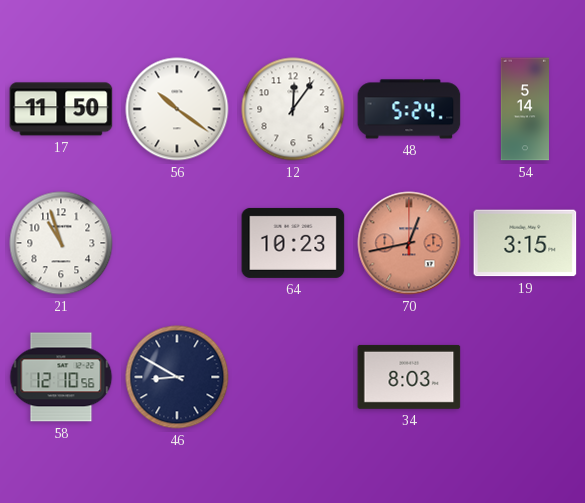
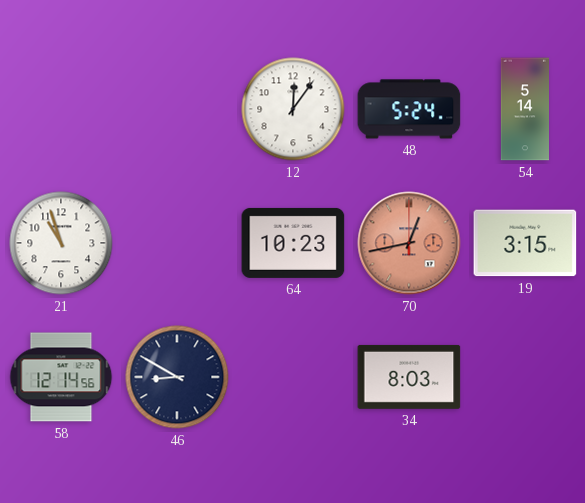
17: 11:50 -> none (61, 109)
56: 10:21 -> none (177, 109)
58: 12:10 -> 12:14 (61, 377)
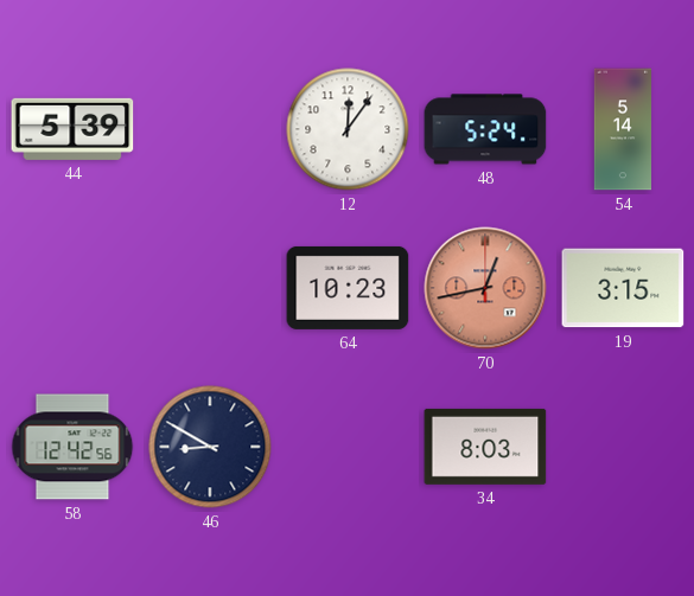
44: none -> 5:39 (72, 129)
21: 10:57 -> none (61, 243)
58: 12:14 -> 12:42 (72, 447)
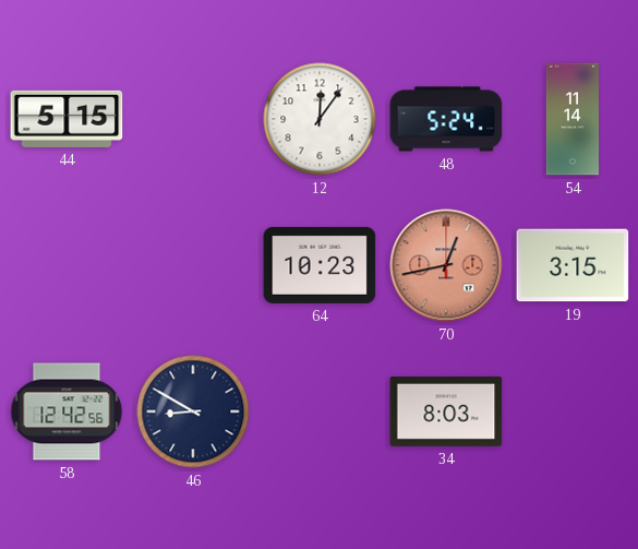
44: 5:39 -> 5:15 (67, 119)
54: 5:14 -> 11:14 (571, 119)
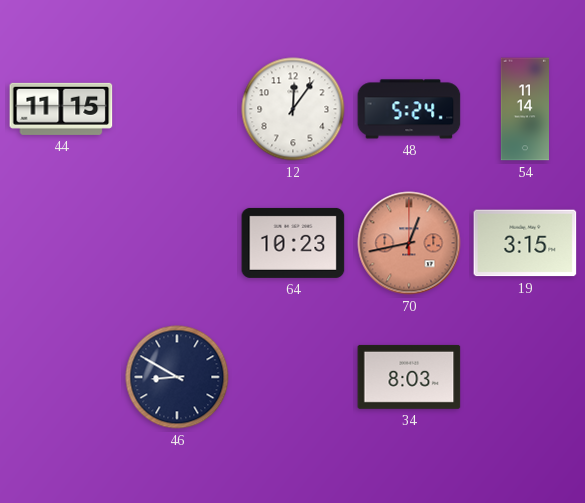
44: 5:15 -> 11:15 (61, 109)
58: 12:42 -> none (67, 411)
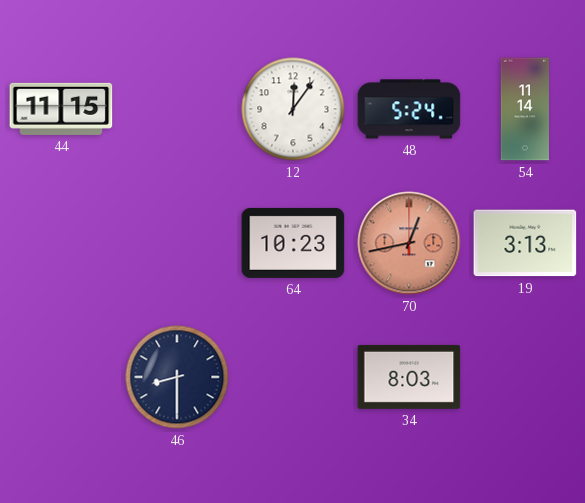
19: 3:15 -> 3:13 (525, 243)
46: 8:50 -> 8:30 (177, 377)
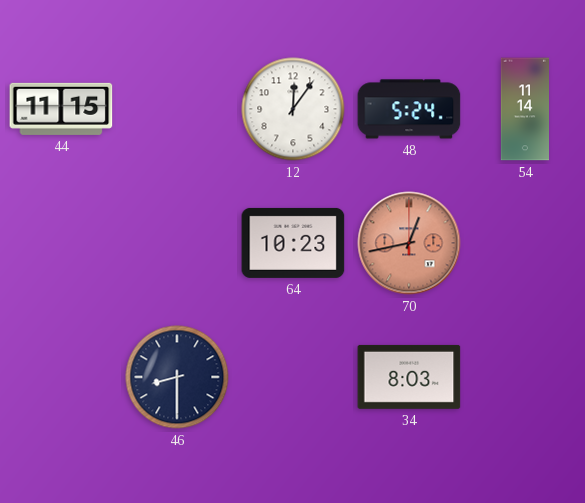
19: 3:13 -> none (525, 243)
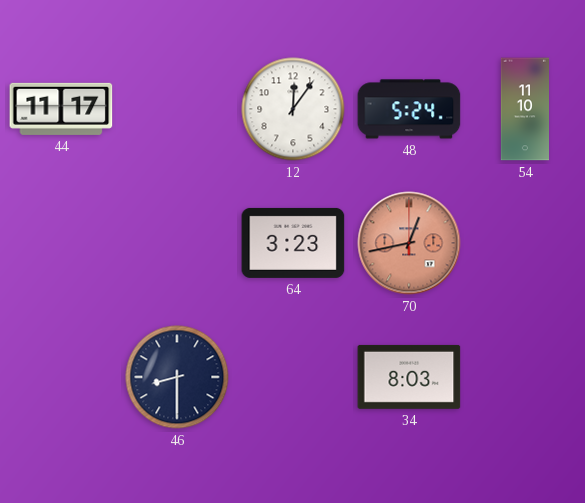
44: 11:15 -> 11:17 (61, 109)
54: 11:14 -> 11:10 (524, 109)
64: 10:23 -> 3:23 (293, 243)
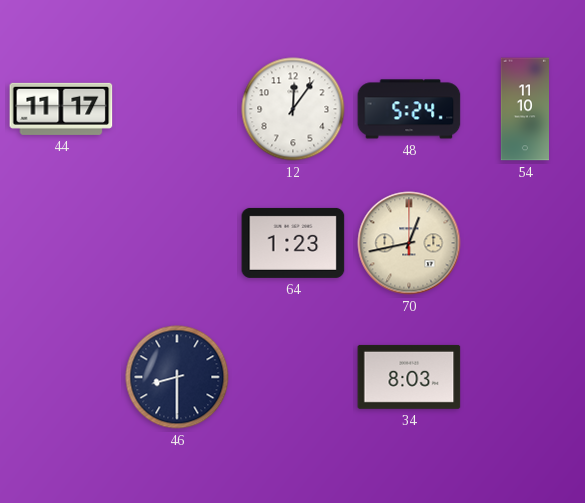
64: 3:23 -> 1:23 (293, 243)
70 dial: salmon -> cream (409, 243)
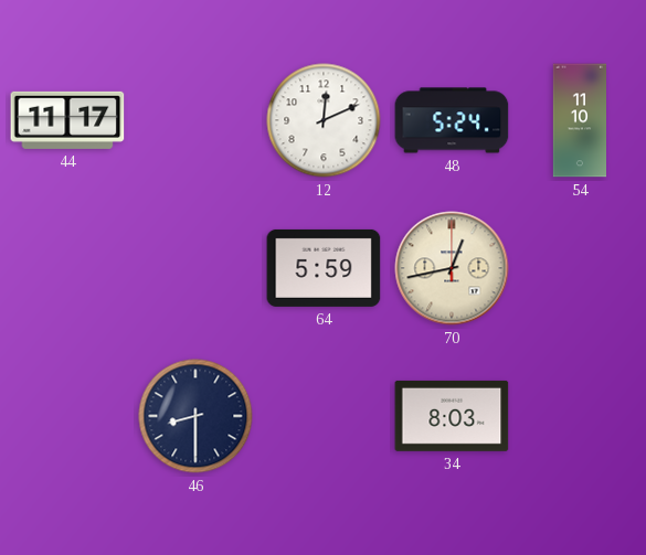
12: 12:06 -> 12:11 (324, 120)
64: 1:23 -> 5:59 (324, 268)
